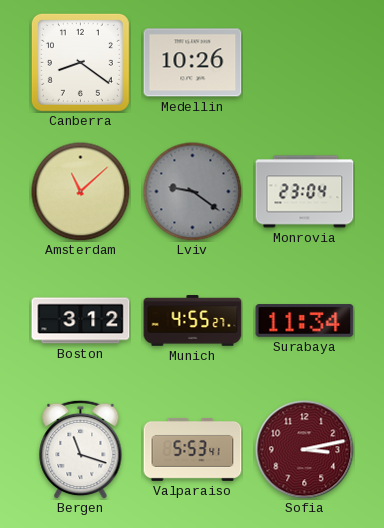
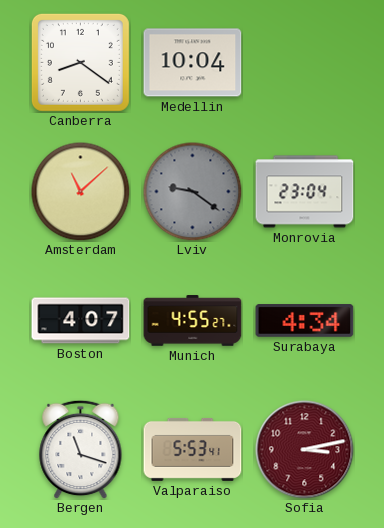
Medellin: 10:26 -> 10:04 (193, 63)
Boston: 3:12 -> 4:07 (81, 321)
Surabaya: 11:34 -> 4:34 (305, 321)
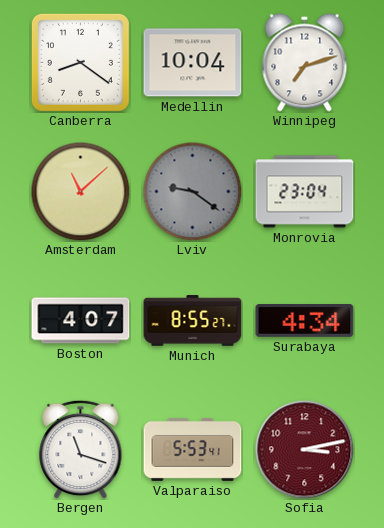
Winnipeg: none -> 7:12 (305, 63)
Munich: 4:55 -> 8:55 (193, 321)
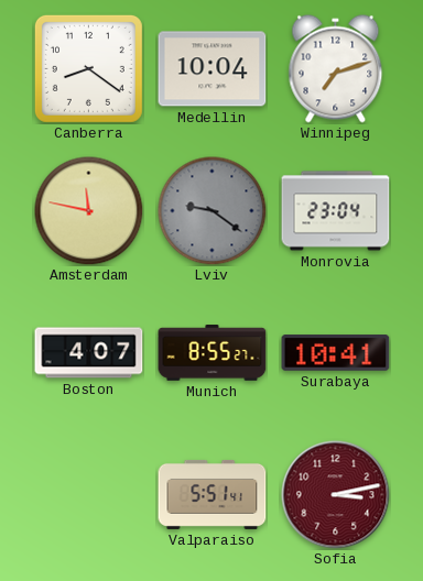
Amsterdam: 11:08 -> 11:47 (89, 211)
Surabaya: 4:34 -> 10:41 (336, 353)
Bergen: 11:18 -> none (81, 449)
Valparaiso: 5:53 -> 5:51 (213, 494)
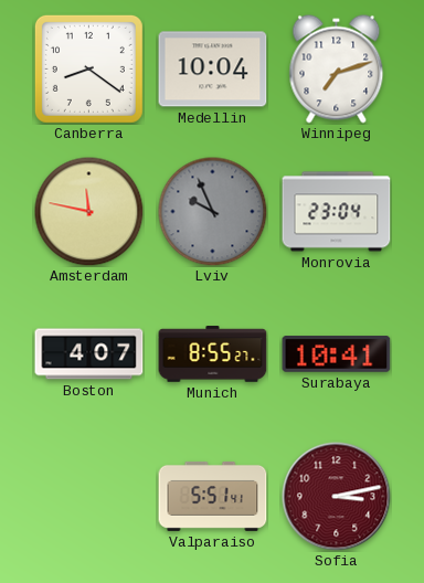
Lviv: 9:21 -> 9:56 (213, 212)
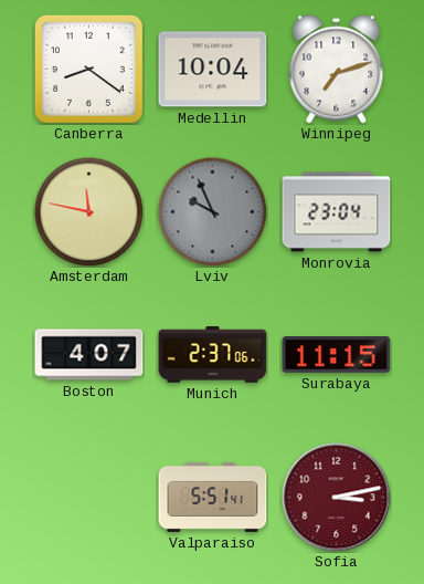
Munich: 8:55 -> 2:37 (213, 355)
Surabaya: 10:41 -> 11:15 (337, 355)
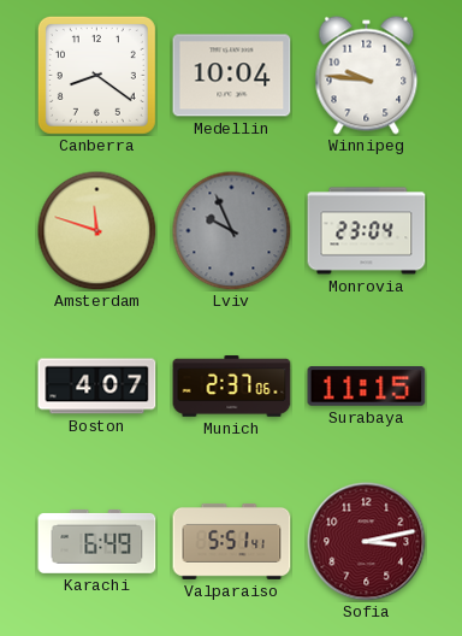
Winnipeg: 7:12 -> 9:46 (367, 76)
Amsterdam: 11:47 -> 11:48 (97, 231)
Karachi: none -> 6:49 (97, 541)
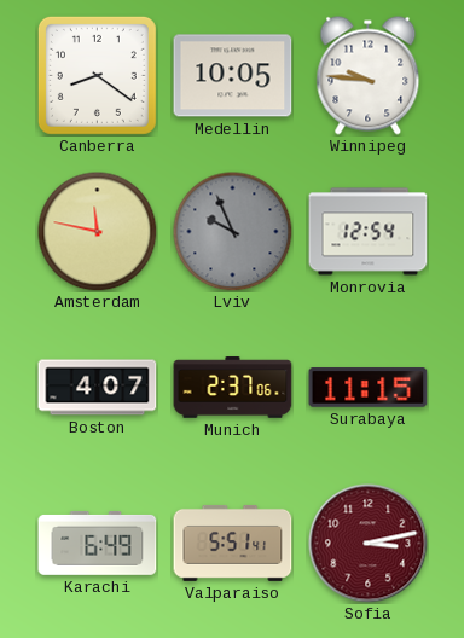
Medellin: 10:04 -> 10:05 (233, 76)
Amsterdam: 11:48 -> 11:47 (98, 232)
Monrovia: 23:04 -> 12:54 (369, 232)
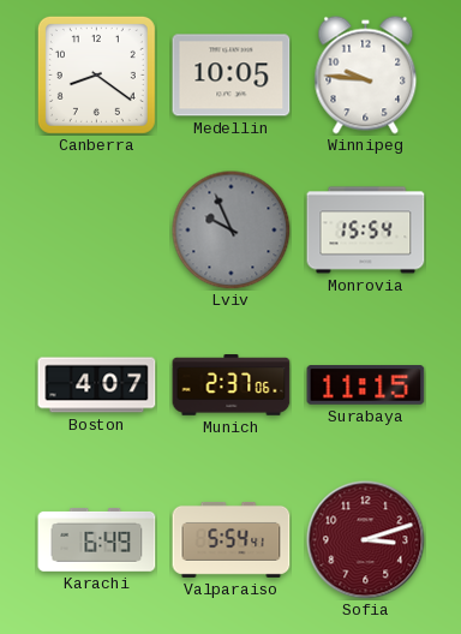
Amsterdam: 11:47 -> none (98, 232)
Monrovia: 12:54 -> 15:54 (366, 231)
Valparaiso: 5:51 -> 5:54 (232, 539)
Sofia: 3:13 -> 3:12 (366, 540)
